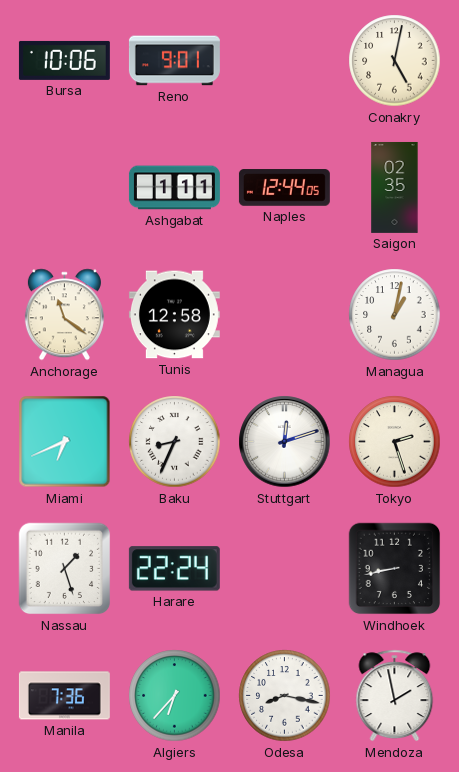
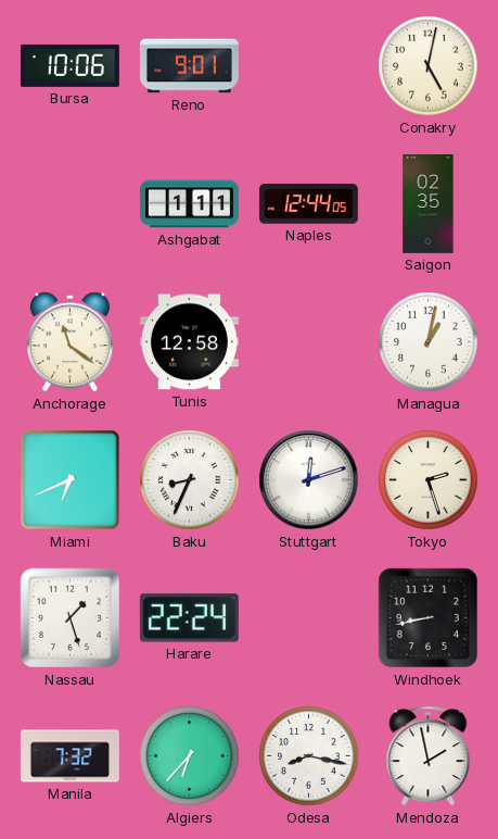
Manila: 7:36 -> 7:32 (69, 756)
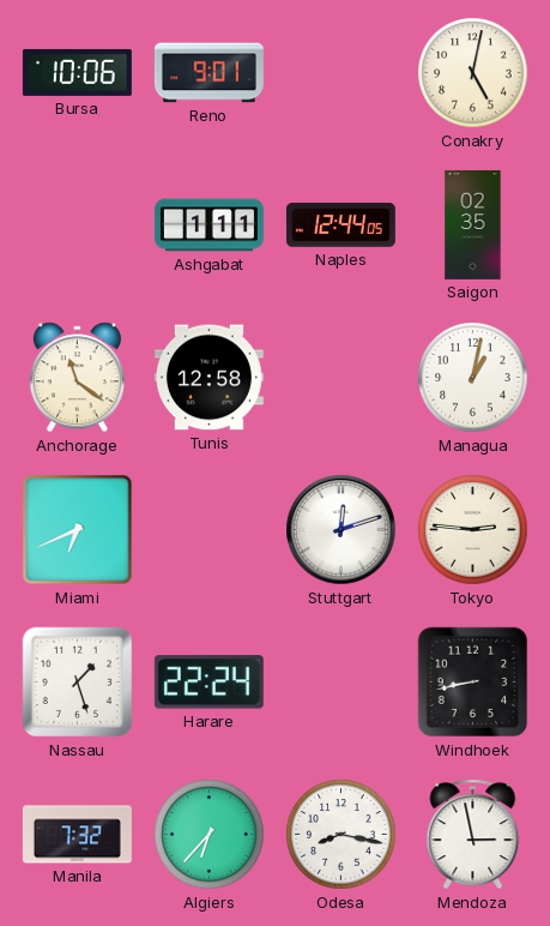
Baku: 8:34 -> none (190, 480)
Tokyo: 2:27 -> 2:46 (473, 530)
Mendoza: 1:58 -> 2:58 (473, 835)
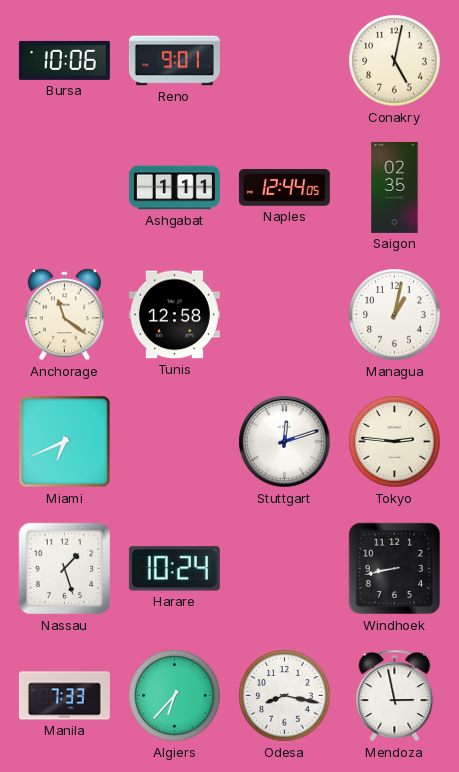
Harare: 22:24 -> 10:24 (174, 569)
Manila: 7:32 -> 7:33 (64, 696)
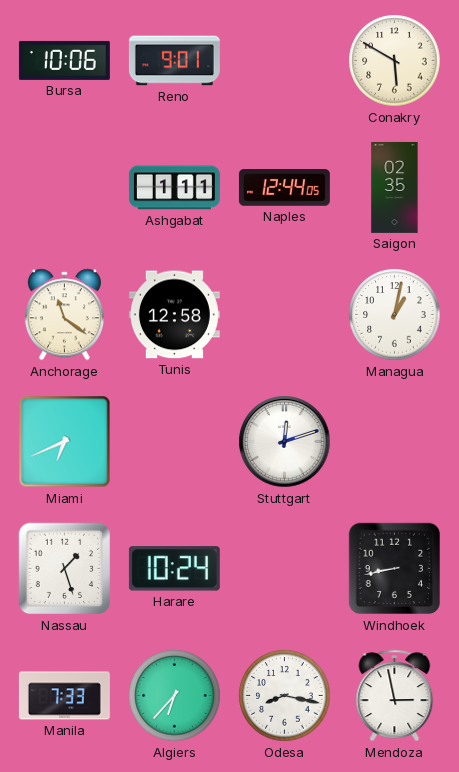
Conakry: 5:02 -> 5:50 (395, 61)
Tokyo: 2:46 -> none (395, 442)
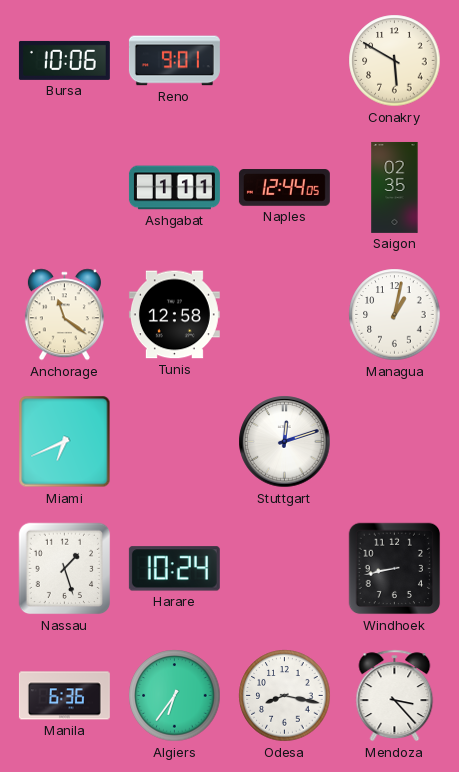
Manila: 7:33 -> 6:36 (64, 696)
Algiers: 6:37 -> 6:36 (175, 696)
Mendoza: 2:58 -> 3:23 (395, 696)
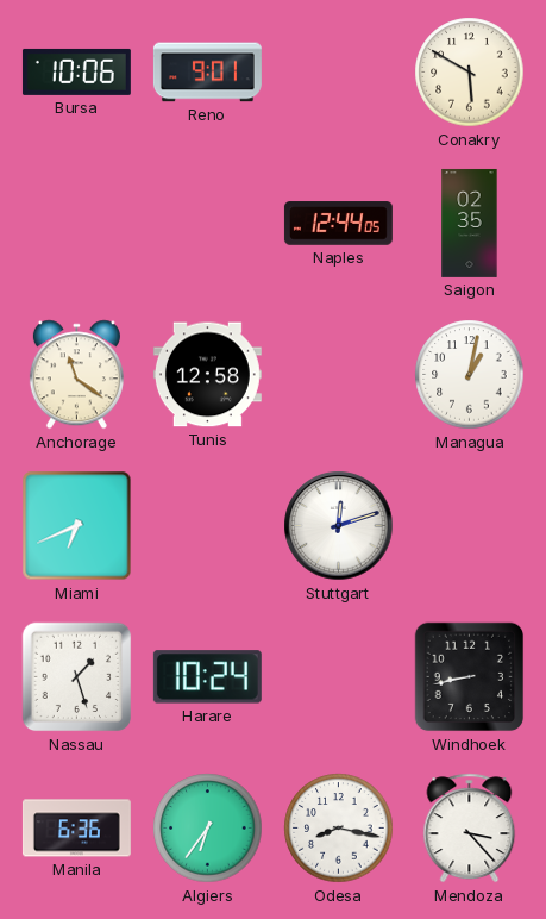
Ashgabat: 1:11 -> none (174, 188)
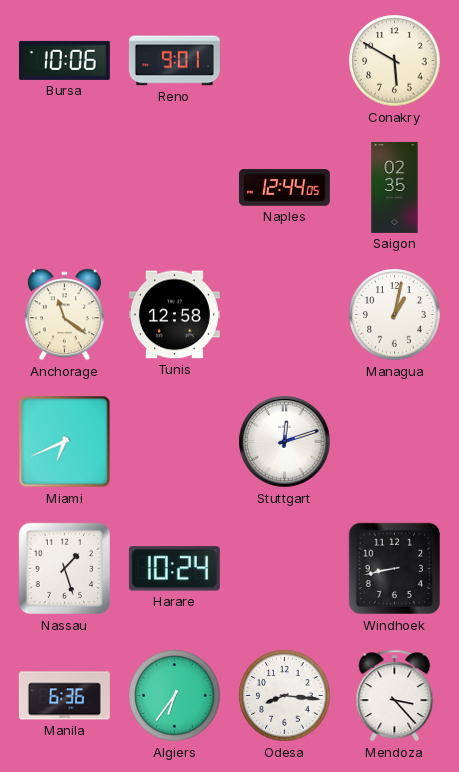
Odesa: 8:17 -> 8:16 (285, 696)
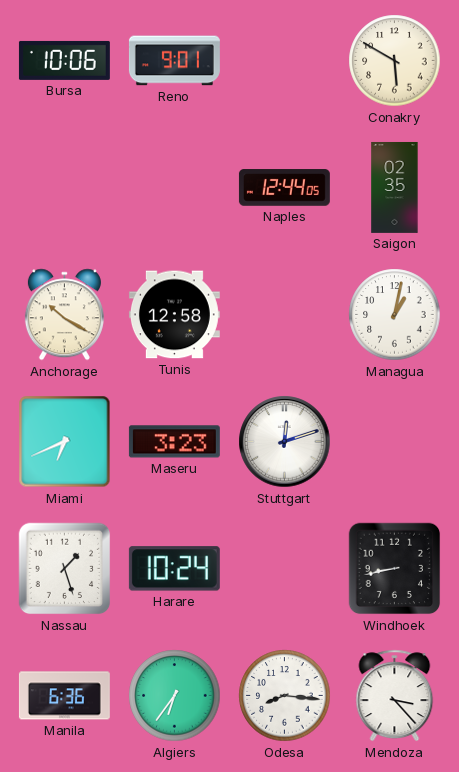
Anchorage: 11:21 -> 10:20 (64, 315)
Maseru: none -> 3:23 (174, 442)
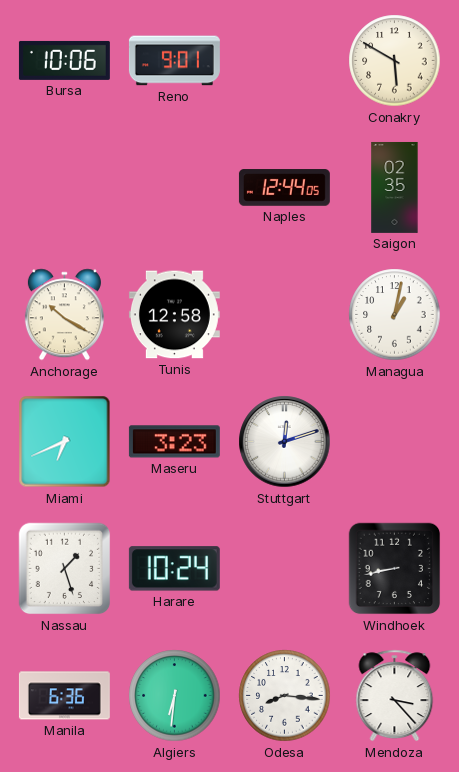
Algiers: 6:36 -> 6:31 (175, 696)
